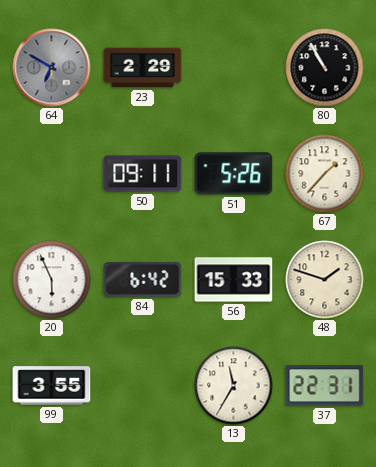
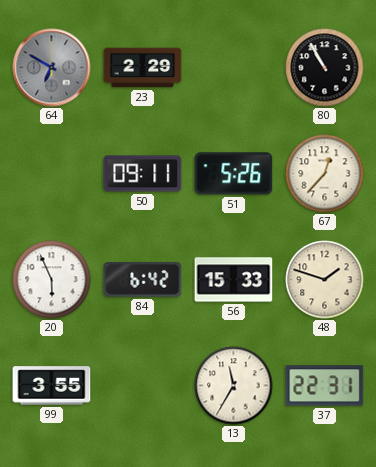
67: 1:37 -> 12:37 (325, 174)
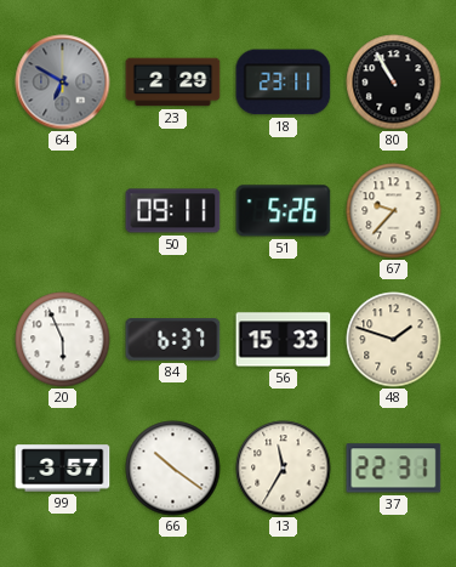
18: none -> 23:11 (284, 83)
67: 12:37 -> 9:37 (394, 211)
84: 6:42 -> 6:37 (173, 340)
99: 3:55 -> 3:57 (63, 469)
66: none -> 10:21 (173, 469)
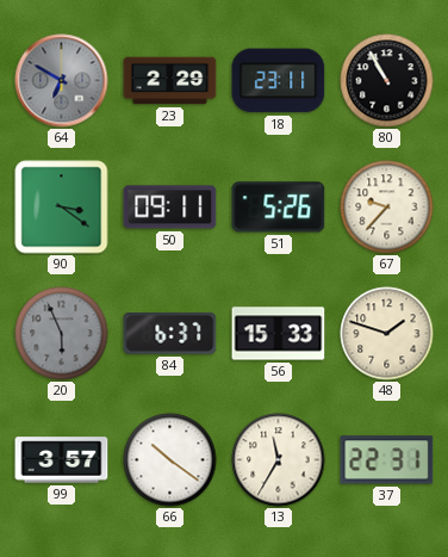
90: none -> 3:21 (62, 208)
20 dial: white -> grey (62, 334)
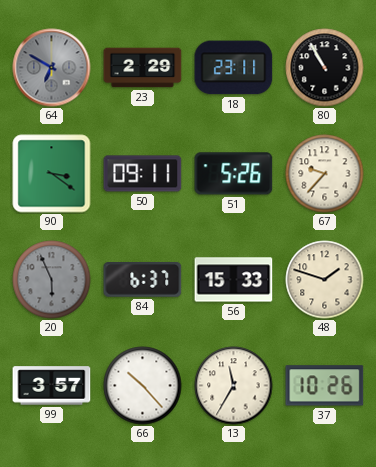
66: 10:21 -> 10:23 (143, 386)
37: 22:31 -> 10:26 (325, 386)
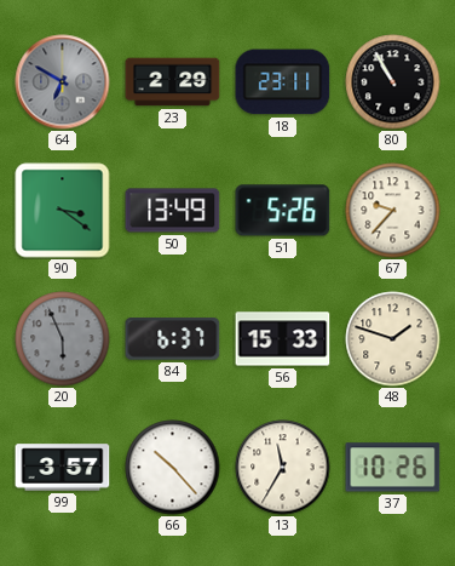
50: 09:11 -> 13:49 (173, 211)
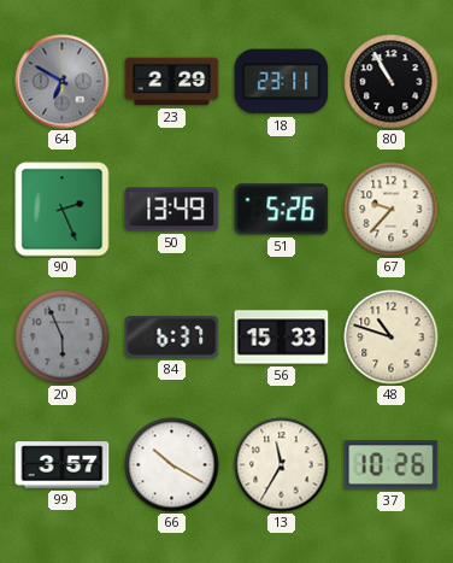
90: 3:21 -> 2:26 (63, 210)
48: 1:48 -> 10:48 (392, 338)
66: 10:23 -> 10:20 (172, 465)
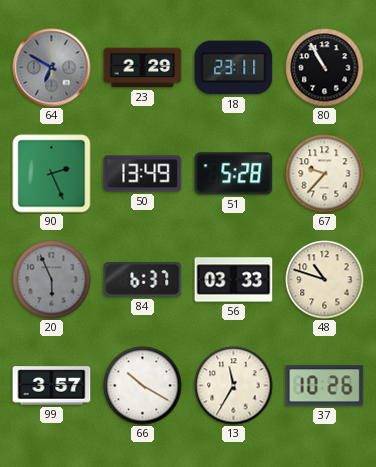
51: 5:26 -> 5:28 (234, 174)
56: 15:33 -> 03:33 (234, 280)
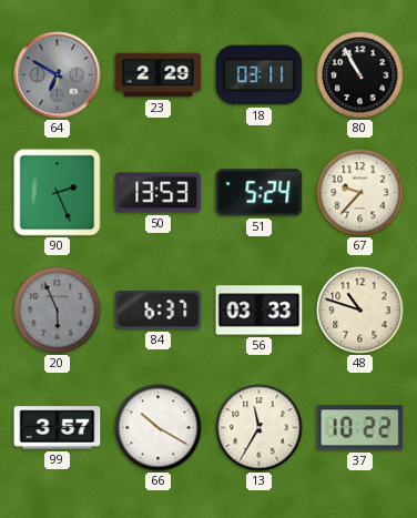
18: 23:11 -> 03:11 (260, 75)
50: 13:49 -> 13:53 (159, 193)
51: 5:28 -> 5:24 (260, 193)
37: 10:26 -> 10:22 (360, 428)
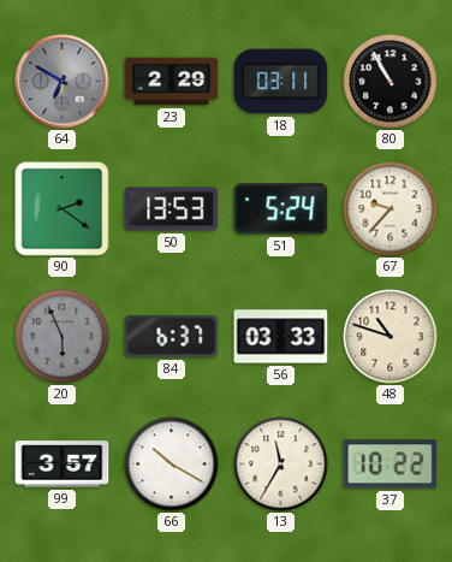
90: 2:26 -> 2:21 (63, 209)
